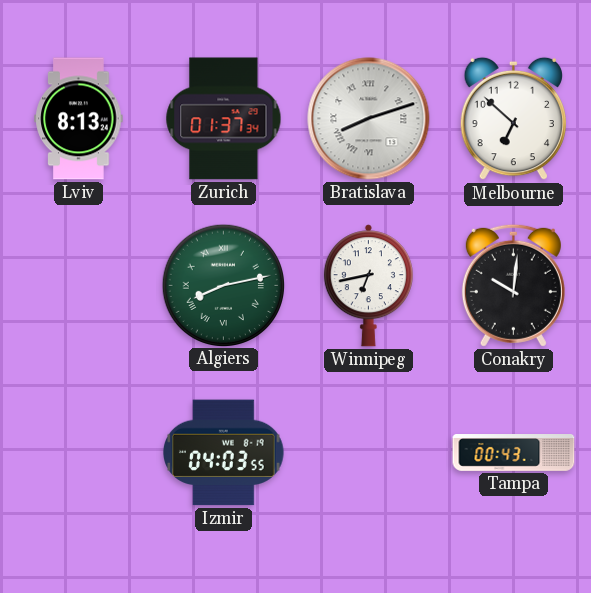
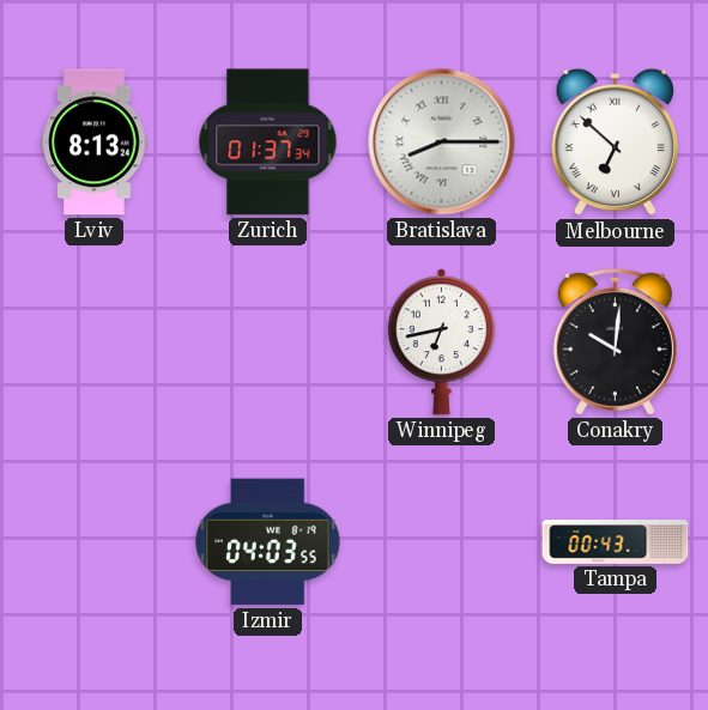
Bratislava: 8:12 -> 8:15 (442, 142)
Melbourne numerals: Arabic -> Roman (615, 142)
Algiers: 8:13 -> none (223, 285)
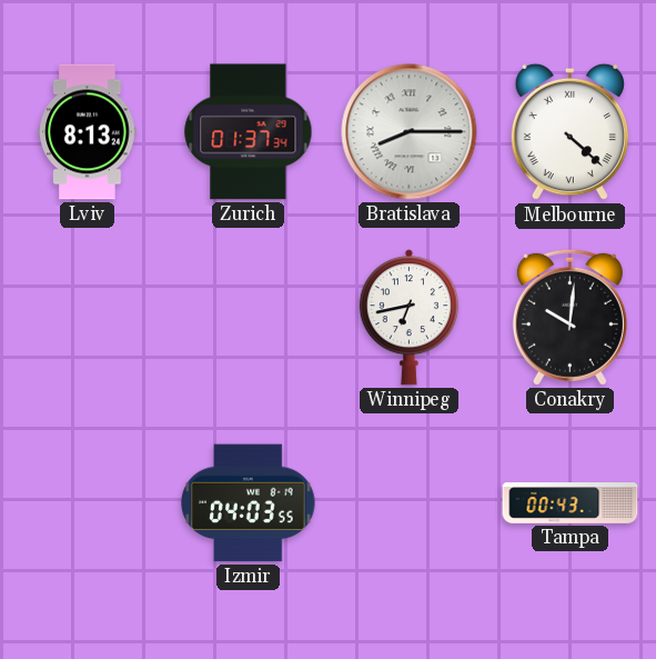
Melbourne: 6:52 -> 4:22 (569, 132)
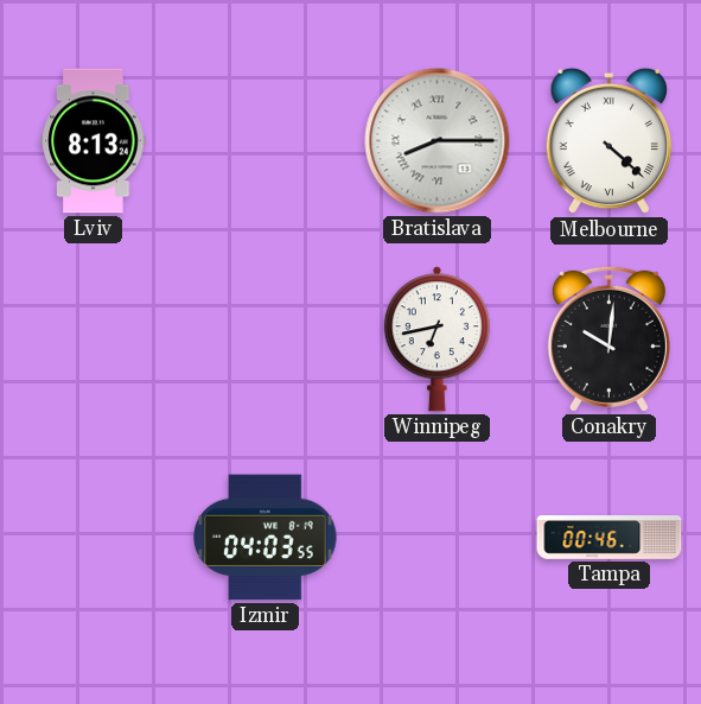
Zurich: 01:37 -> none (249, 132)
Tampa: 00:43 -> 00:46 (610, 538)
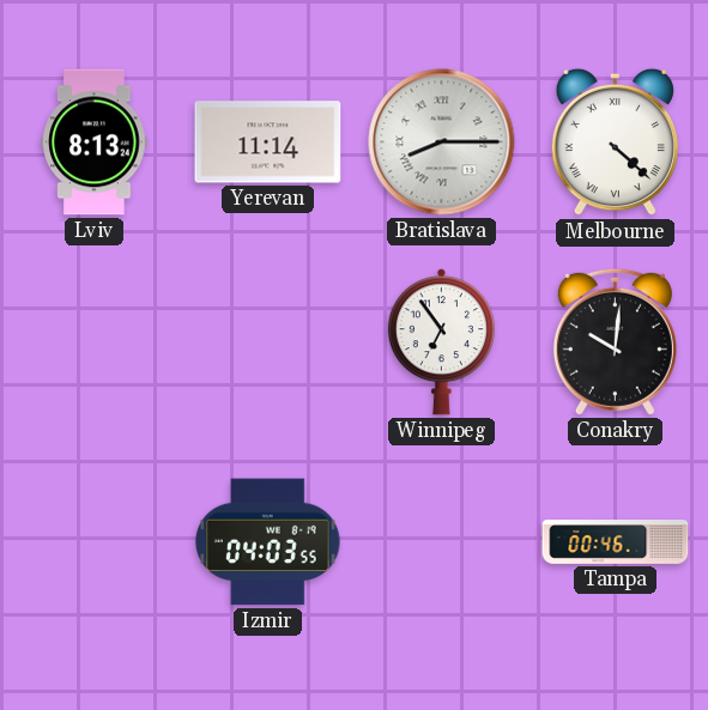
Yerevan: none -> 11:14 (268, 142)
Winnipeg: 6:43 -> 6:54 (441, 342)
